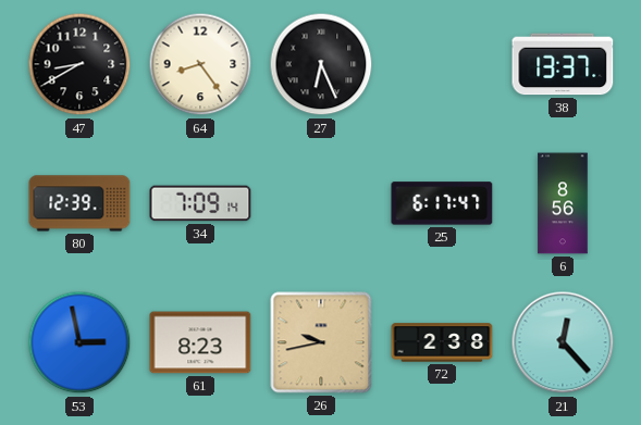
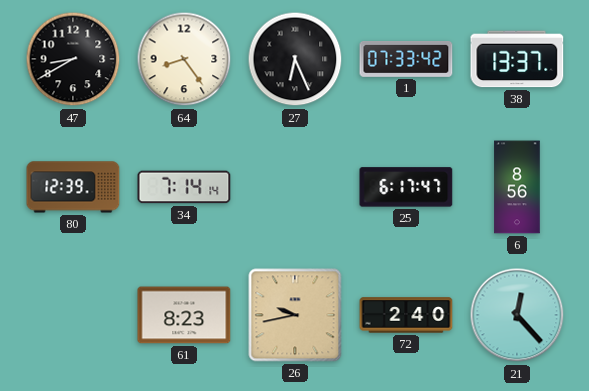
1: none -> 07:33 (406, 59)
34: 7:09 -> 7:14 (184, 187)
53: 2:58 -> none (79, 342)
72: 2:38 -> 2:40 (406, 315)
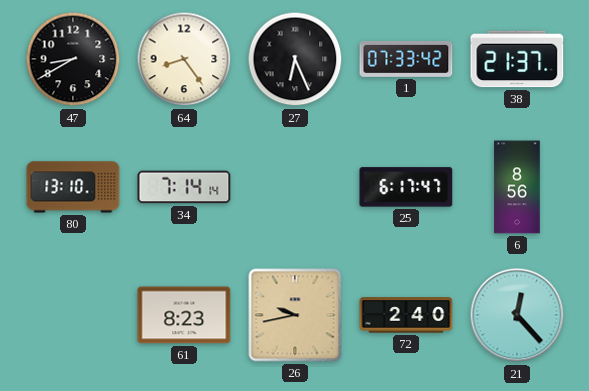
38: 13:37 -> 21:37 (517, 59)
80: 12:39 -> 13:10 (73, 187)
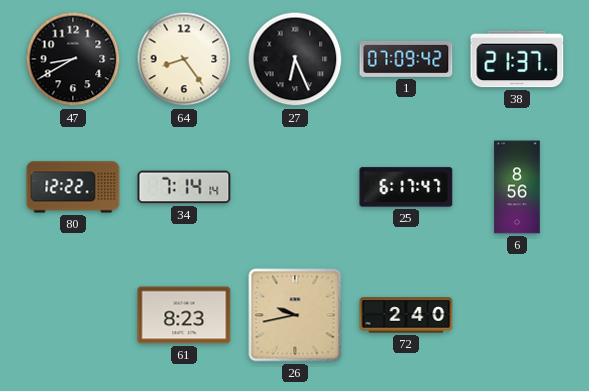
1: 07:33 -> 07:09 (406, 59)
80: 13:10 -> 12:22 (73, 187)
21: 12:23 -> none (517, 315)
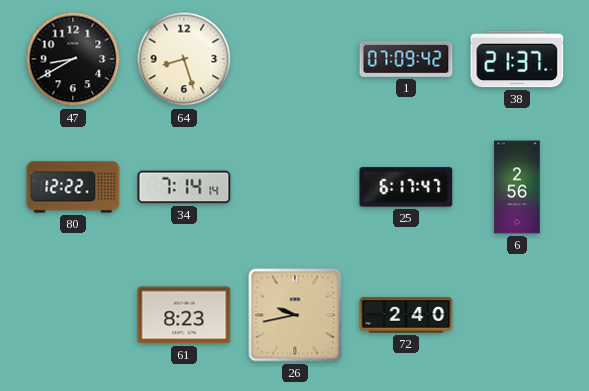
64: 8:24 -> 8:27 (184, 59)
27: 6:26 -> none (295, 59)
6: 8:56 -> 2:56 (517, 187)
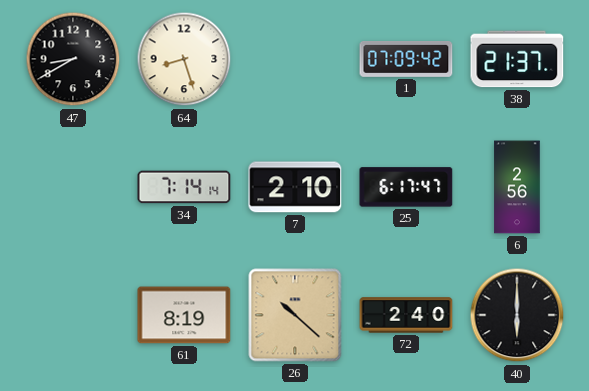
80: 12:22 -> none (73, 187)
7: none -> 2:10 (295, 187)
61: 8:23 -> 8:19 (184, 315)
26: 9:43 -> 10:22 (295, 315)
40: none -> 6:00 (517, 315)
